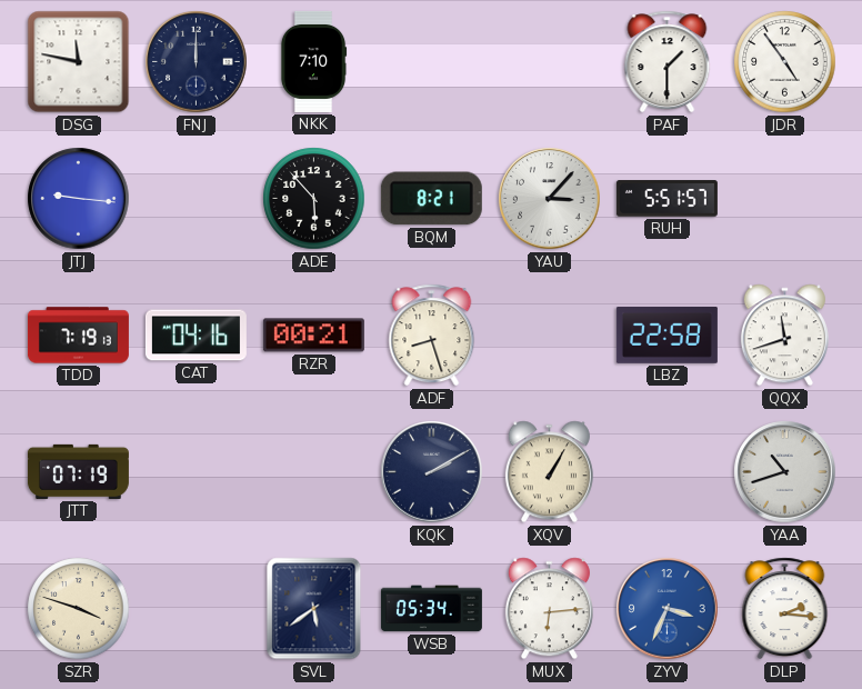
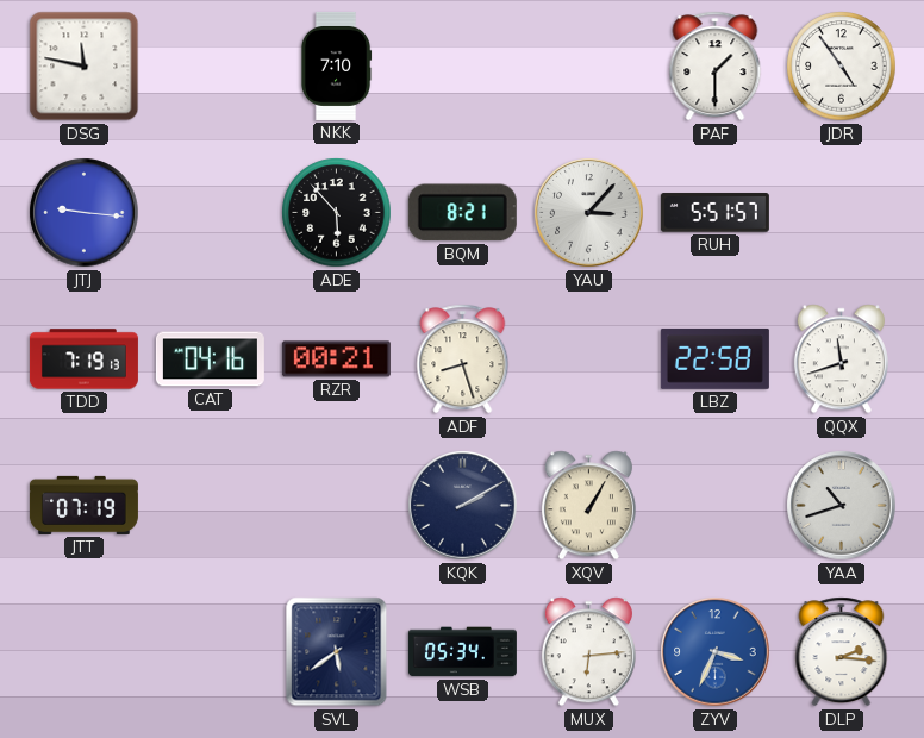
FNJ: 12:00 -> none (197, 62)
SZR: 3:48 -> none (79, 609)
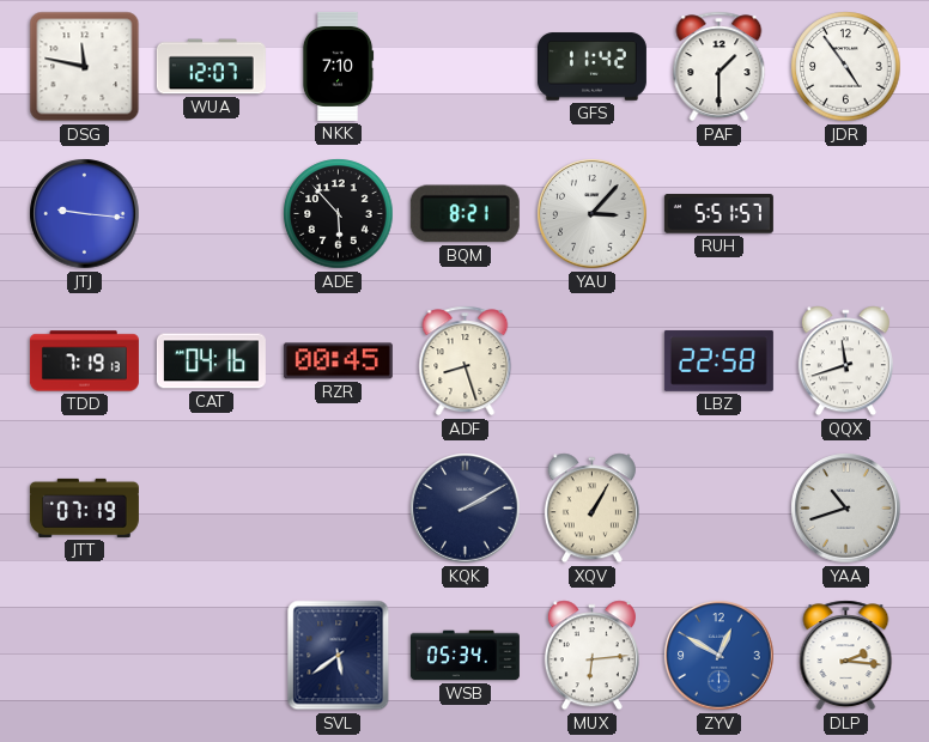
WUA: none -> 12:07 (211, 67)
GFS: none -> 11:42 (591, 67)
RZR: 00:21 -> 00:45 (338, 361)
ZYV: 3:34 -> 12:50 (719, 656)
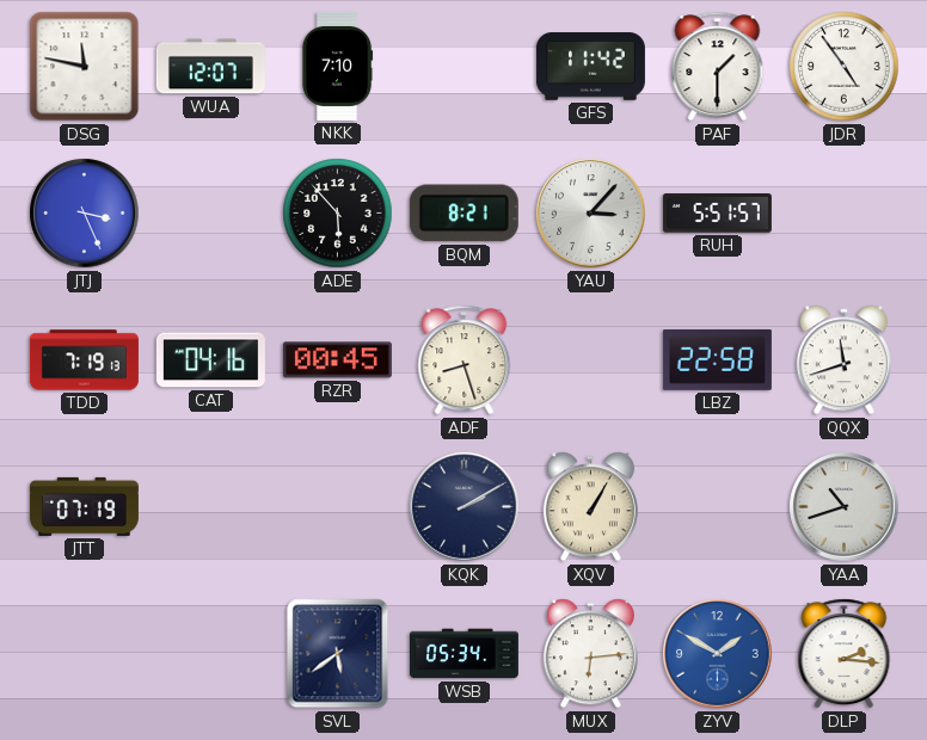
JTJ: 9:16 -> 3:26 (85, 214)
ZYV: 12:50 -> 1:50 (718, 654)
